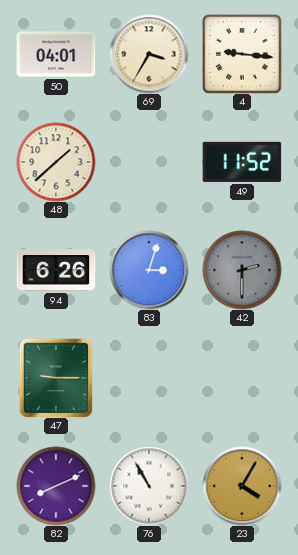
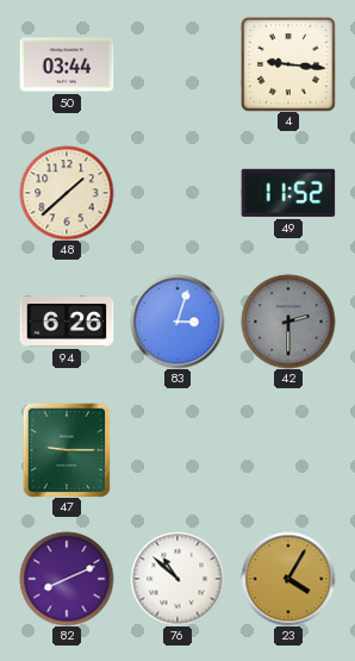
50: 04:01 -> 03:44 (67, 64)
69: 3:35 -> none (149, 54)
76: 10:55 -> 10:52 (177, 579)
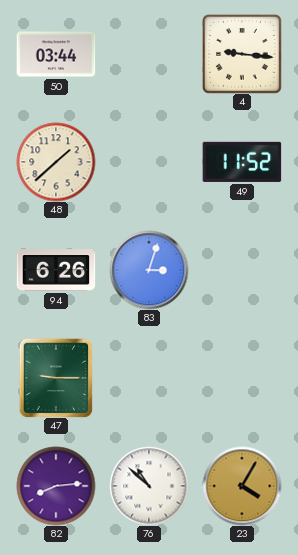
42: 2:30 -> none (288, 322)
82: 8:11 -> 8:14 (56, 486)
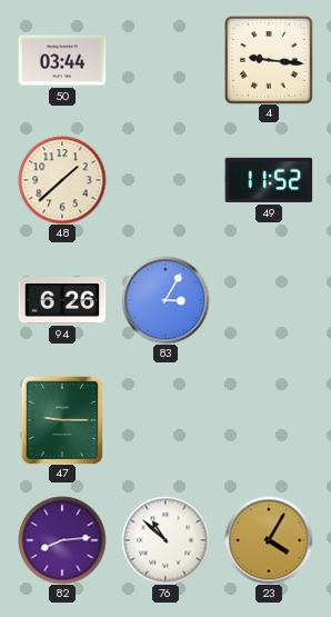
83: 3:03 -> 3:05 (165, 300)
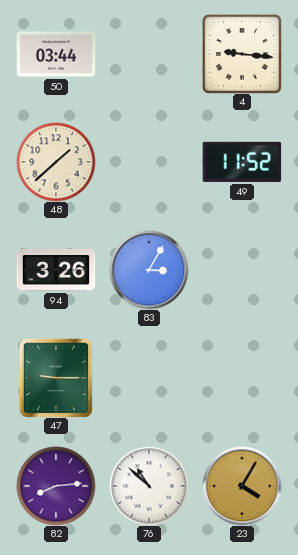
94: 6:26 -> 3:26 (56, 270)
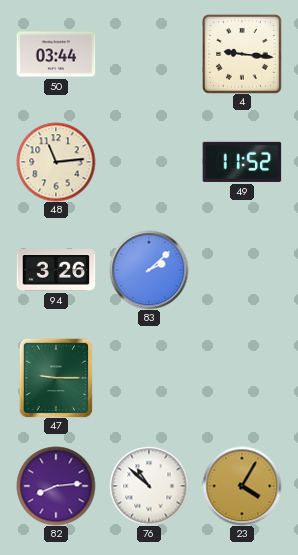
48: 1:38 -> 11:14 (56, 162)
83: 3:05 -> 2:08 (149, 270)
